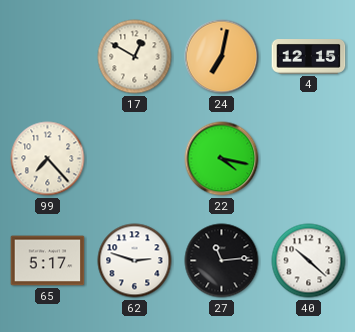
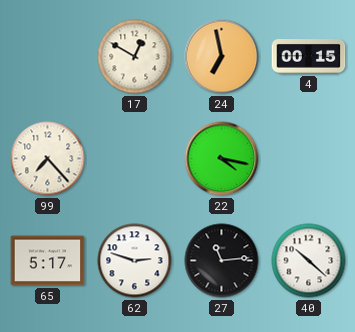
24: 7:02 -> 6:58 (222, 57)
4: 12:15 -> 00:15 (309, 57)
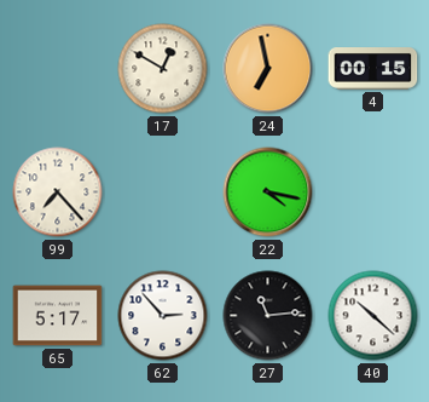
62: 2:48 -> 2:53 (163, 316)
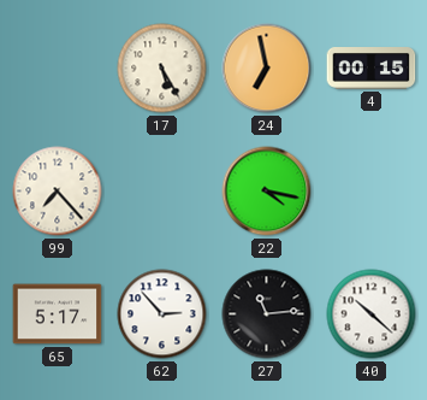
17: 12:50 -> 5:25 (162, 69)
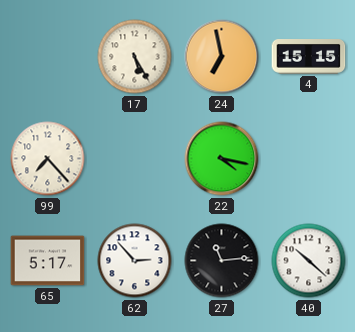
4: 00:15 -> 15:15 (309, 57)
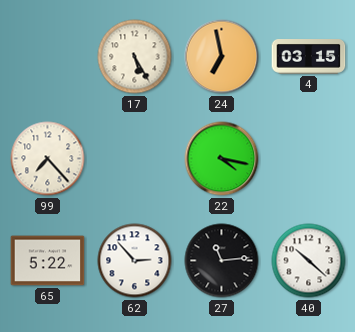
4: 15:15 -> 03:15 (309, 57)
65: 5:17 -> 5:22 (48, 261)
